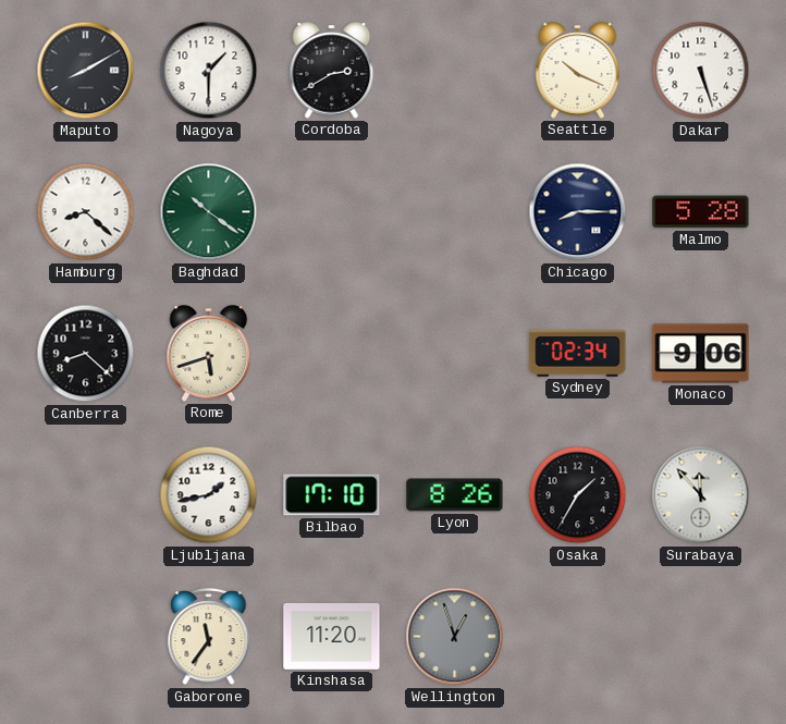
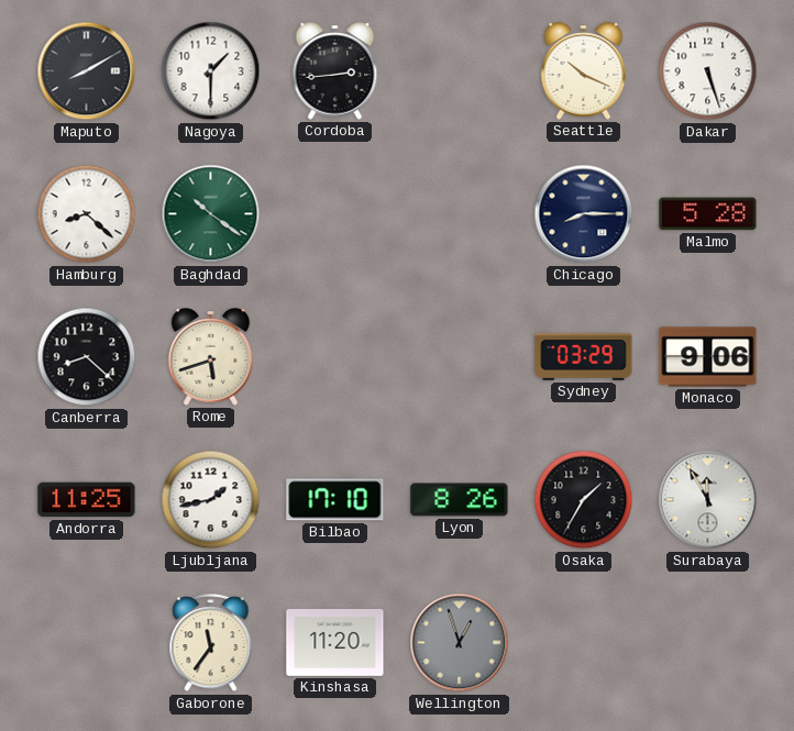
Cordoba: 2:40 -> 2:44 (335, 71)
Sydney: 02:34 -> 03:29 (584, 356)
Andorra: none -> 11:25 (87, 500)
Surabaya: 11:53 -> 11:55 (708, 500)
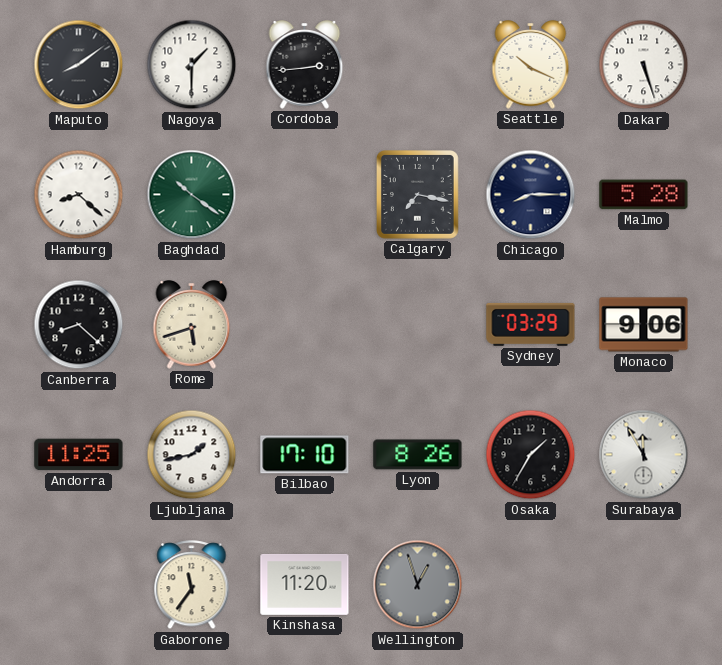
Maputo: 8:10 -> 8:09 (79, 65)
Calgary: none -> 7:17 (418, 195)
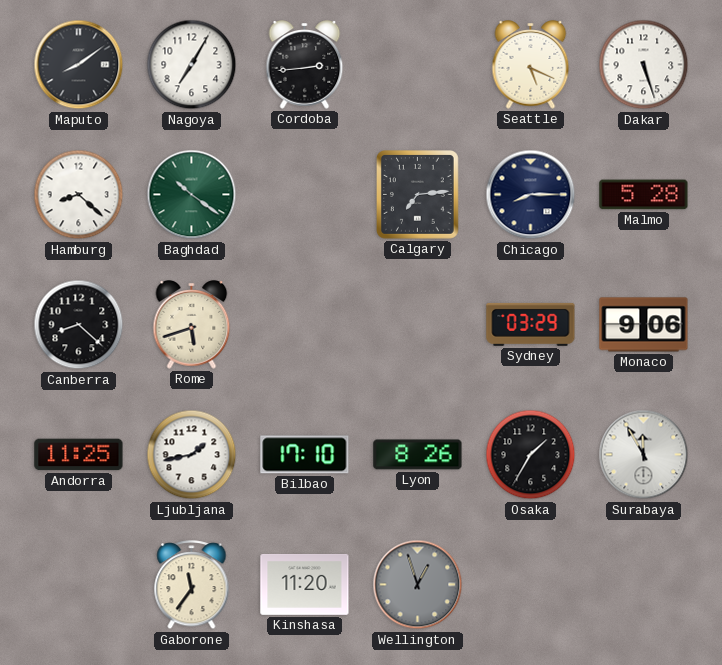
Nagoya: 1:30 -> 7:05 (192, 65)
Seattle: 10:19 -> 5:19 (531, 65)
Calgary: 7:17 -> 7:14 (418, 195)
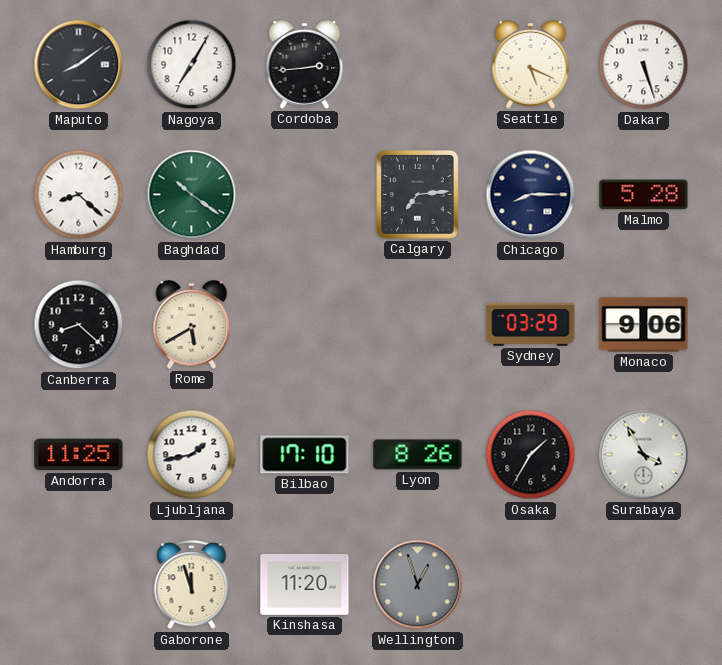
Rome: 5:42 -> 5:40 (192, 325)
Surabaya: 11:55 -> 3:55 (644, 455)
Gaborone: 11:36 -> 11:57 (192, 585)
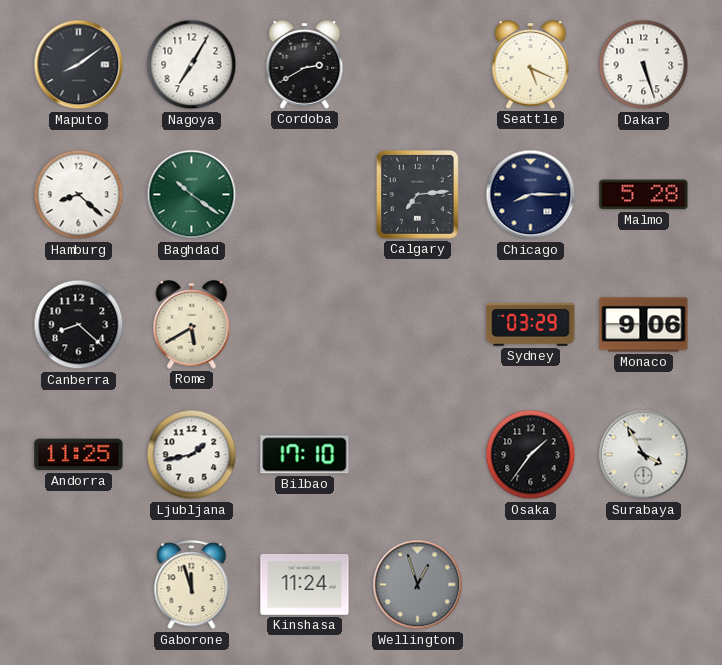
Cordoba: 2:44 -> 2:40 (305, 65)
Lyon: 8:26 -> none (418, 455)
Osaka: 1:35 -> 1:36 (531, 455)
Kinshasa: 11:20 -> 11:24 (305, 584)
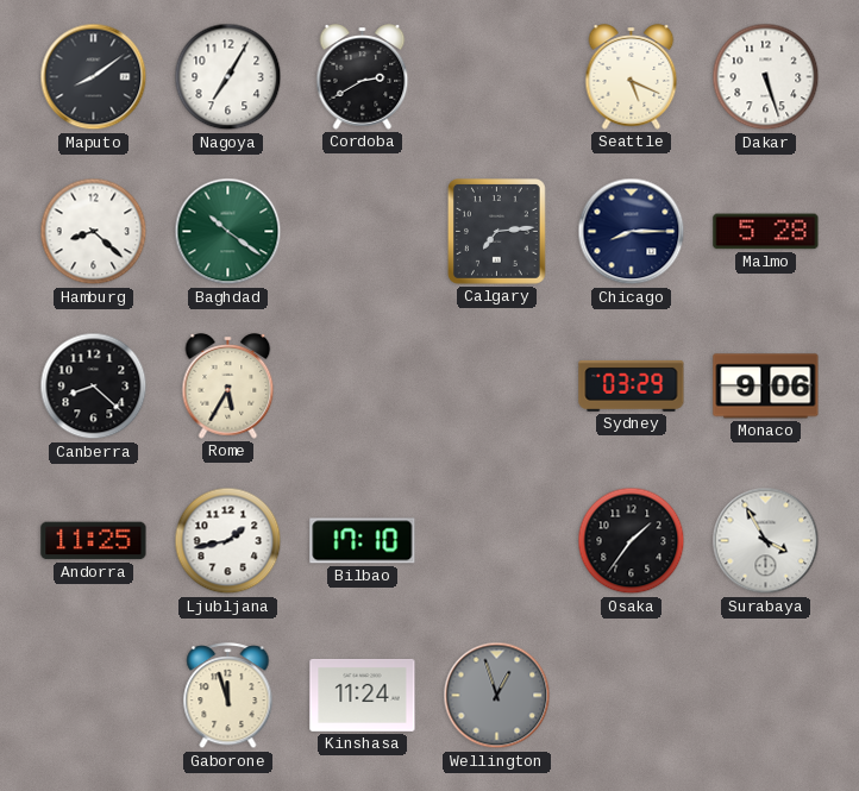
Rome: 5:40 -> 5:35 (228, 387)
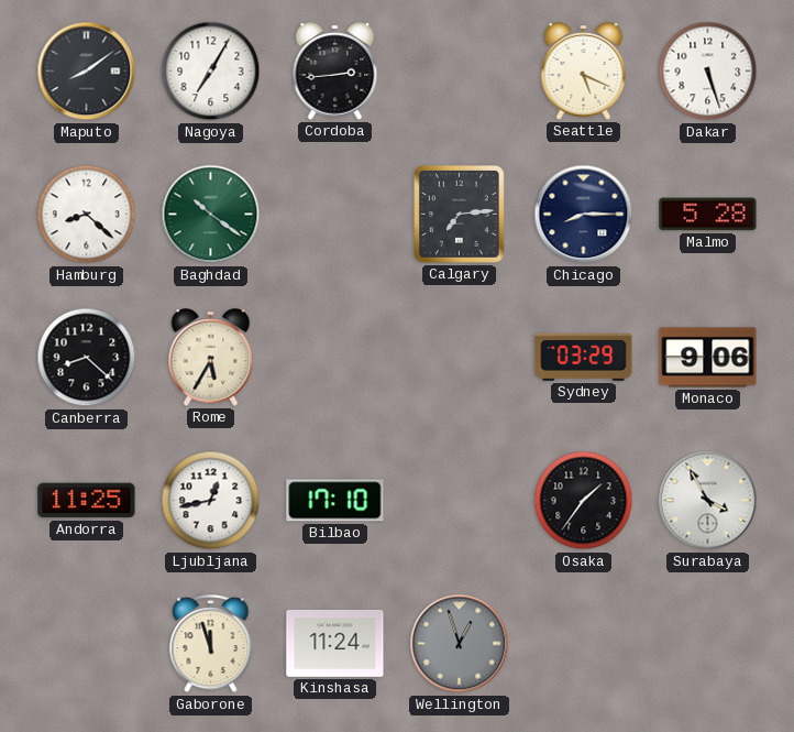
Cordoba: 2:40 -> 2:44 (335, 72)
Ljubljana: 1:43 -> 12:43 (211, 501)
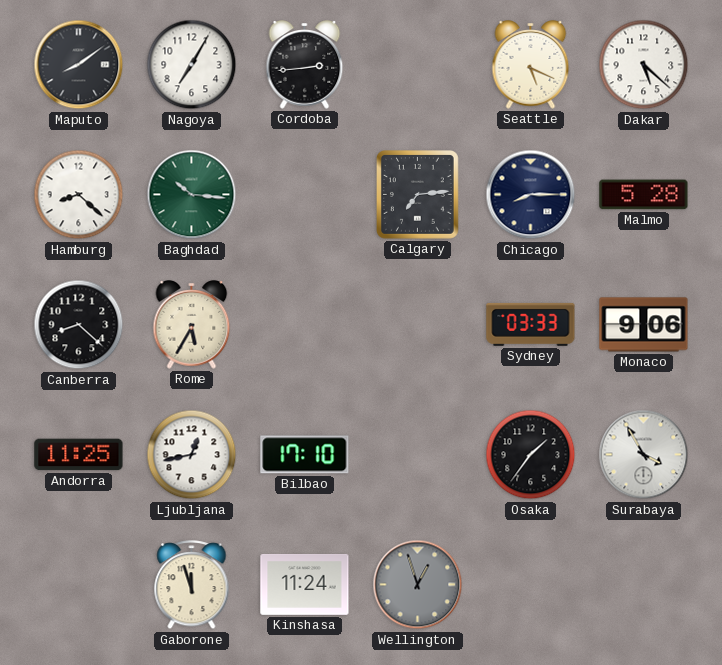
Dakar: 5:27 -> 5:22 (644, 65)
Baghdad: 10:21 -> 10:16 (192, 195)
Sydney: 03:29 -> 03:33 (531, 324)
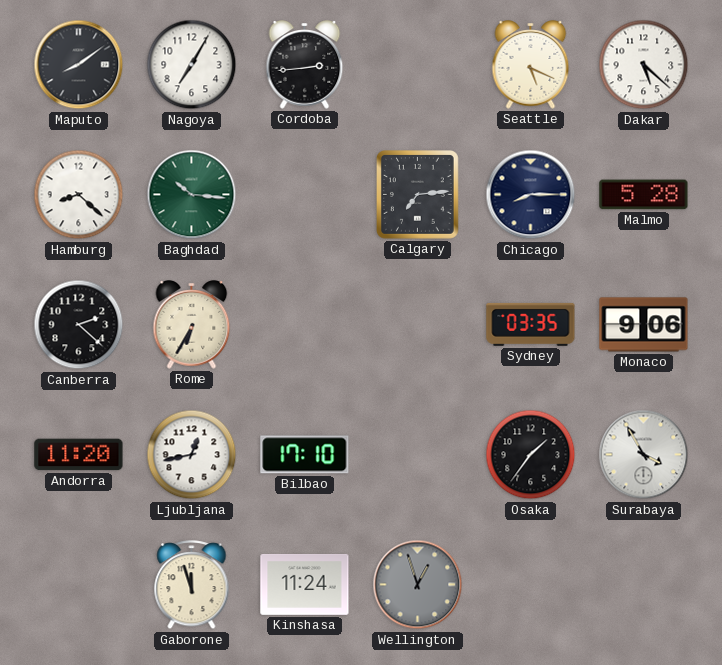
Canberra: 8:22 -> 2:22 (79, 325)
Rome: 5:35 -> 6:35 (192, 325)
Sydney: 03:33 -> 03:35 (531, 324)
Andorra: 11:25 -> 11:20 (79, 455)
